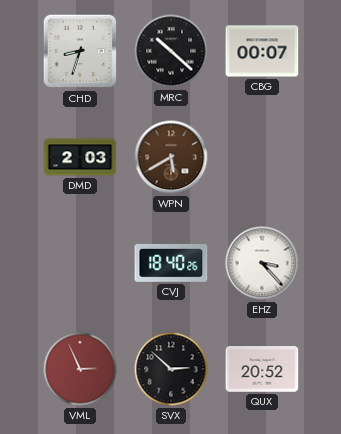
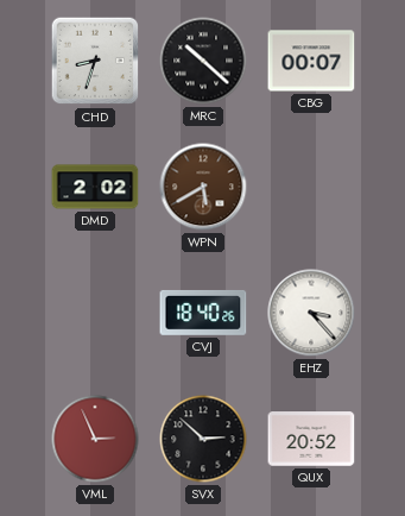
DMD: 2:03 -> 2:02 (95, 187)
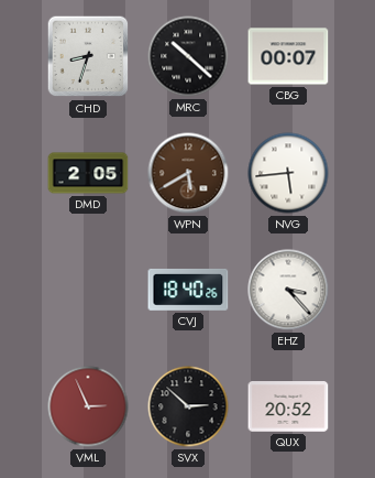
DMD: 2:02 -> 2:05 (88, 173)
NVG: none -> 5:44 (288, 173)
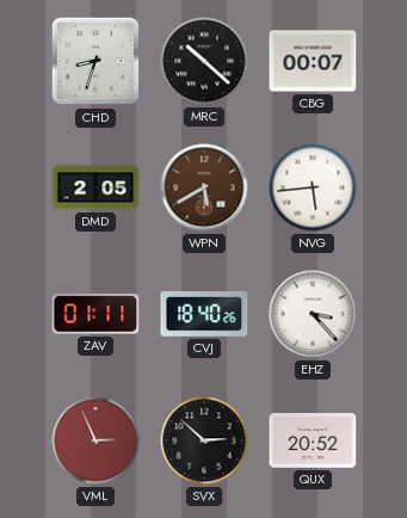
ZAV: none -> 01:11 (95, 314)
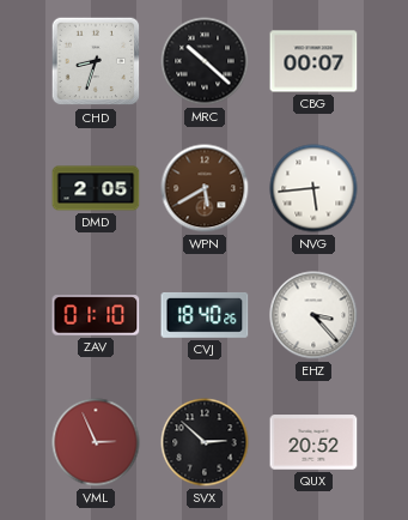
ZAV: 01:11 -> 01:10 (96, 315)
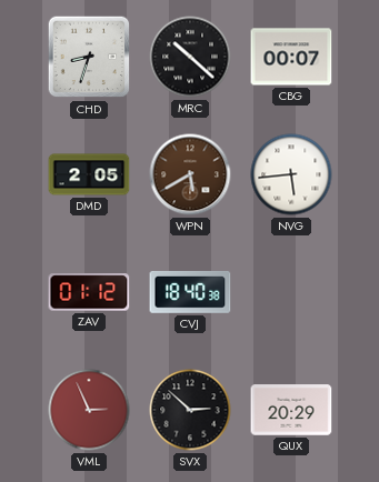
ZAV: 01:10 -> 01:12 (89, 292)
CVJ: 18:40:26 -> 18:40:38 (190, 292)
EHZ: 3:23 -> none (313, 315)
QUX: 20:52 -> 20:29 (291, 410)
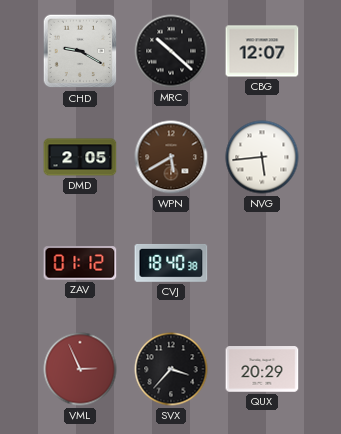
CHD: 8:33 -> 9:20 (80, 51)
CBG: 00:07 -> 12:07 (262, 51)
SVX: 2:52 -> 3:37 (171, 369)
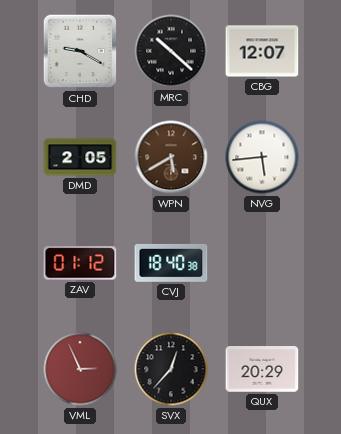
SVX: 3:37 -> 12:37 (171, 369)
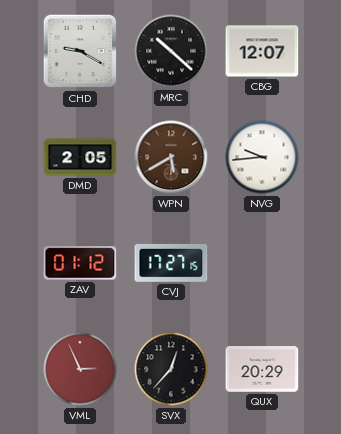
NVG: 5:44 -> 9:44 (262, 157)
CVJ: 18:40 -> 17:27 (171, 263)
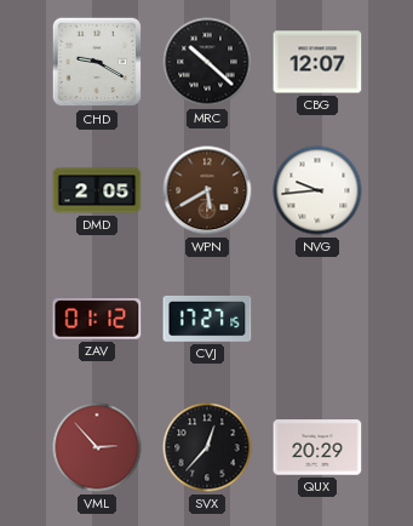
VML: 2:56 -> 2:53 (97, 447)
